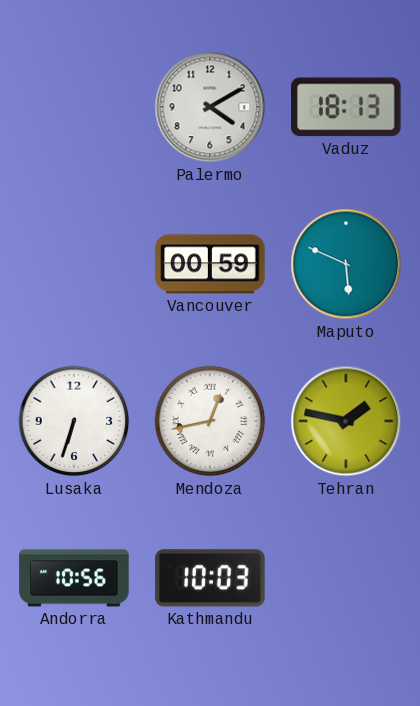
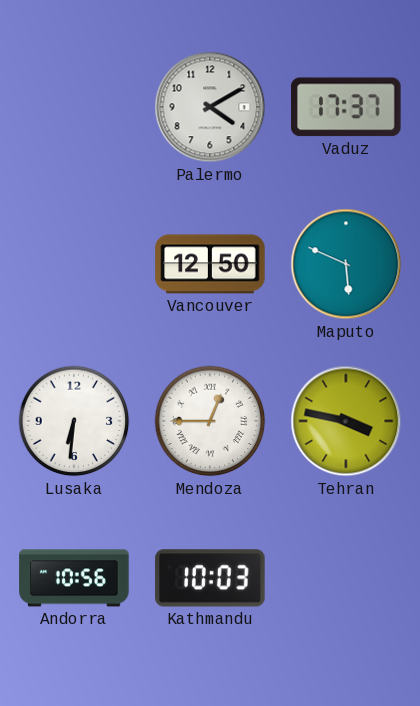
Vaduz: 18:13 -> 17:37 (347, 107)
Vancouver: 00:59 -> 12:50 (210, 264)
Lusaka: 6:33 -> 6:31 (74, 421)
Mendoza: 12:43 -> 12:45 (210, 421)
Tehran: 1:47 -> 3:47 (346, 421)
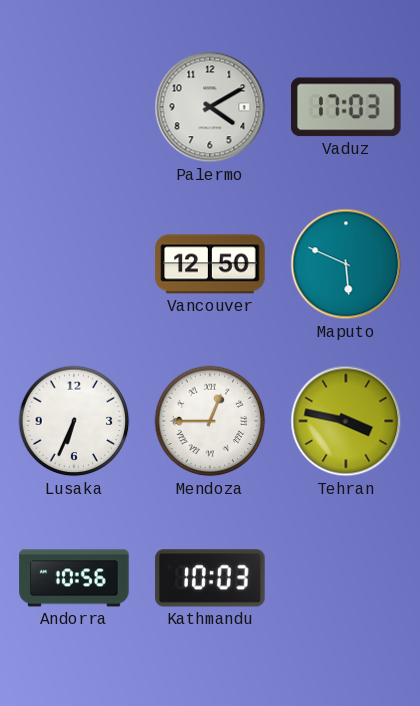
Vaduz: 17:37 -> 17:03 (347, 107)
Lusaka: 6:31 -> 6:34 (74, 421)
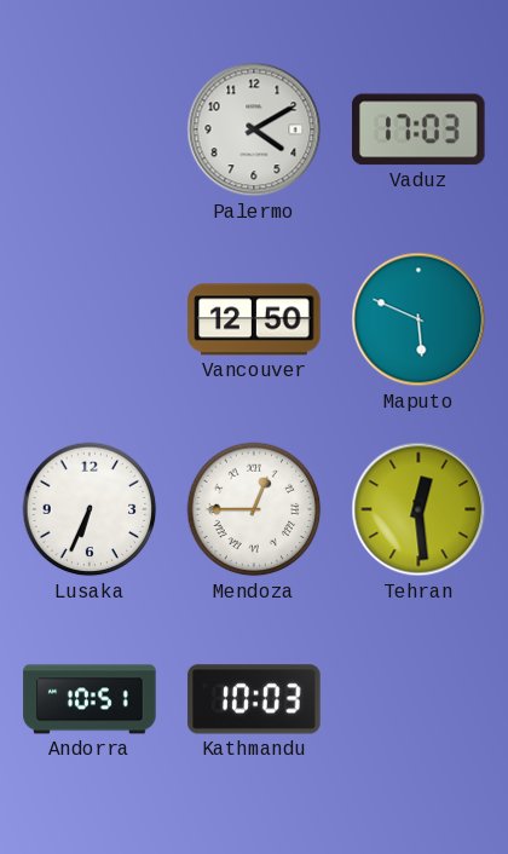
Tehran: 3:47 -> 12:29 (418, 509)
Andorra: 10:56 -> 10:51 (90, 699)
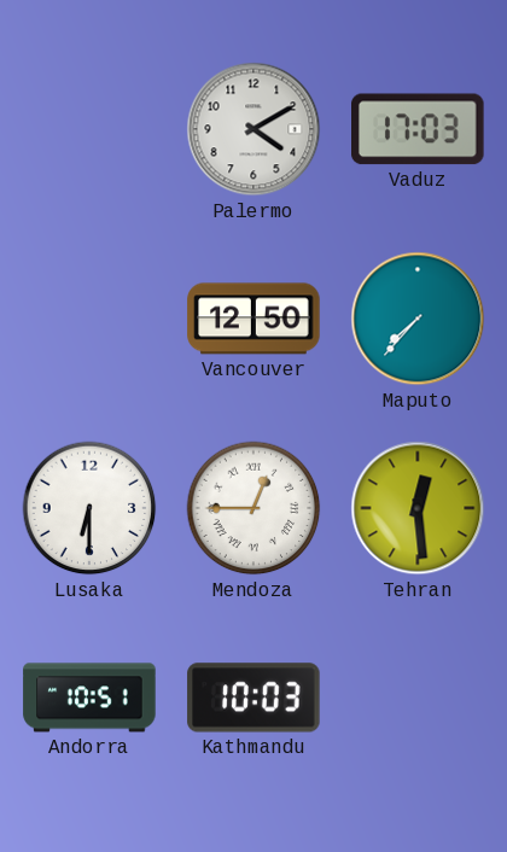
Maputo: 5:49 -> 7:37 (418, 319)
Lusaka: 6:34 -> 6:30 (89, 508)
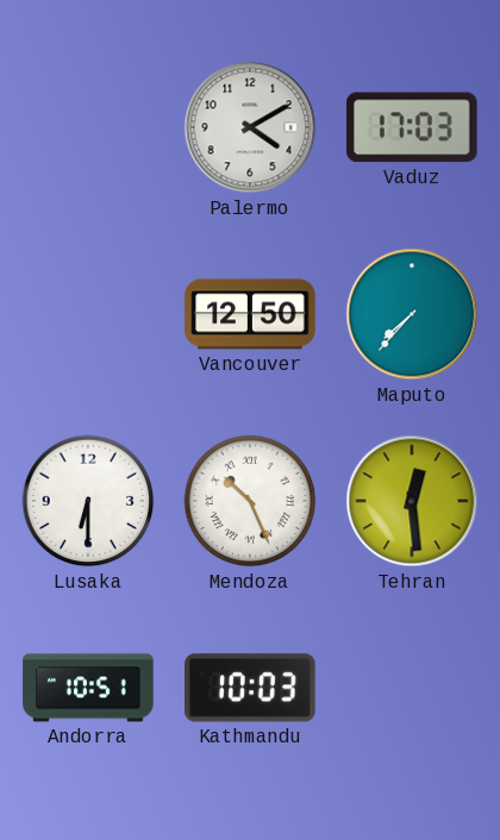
Mendoza: 12:45 -> 10:26 (250, 501)
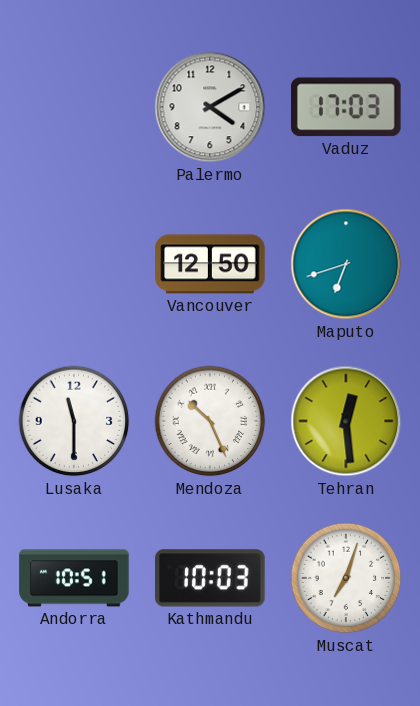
Maputo: 7:37 -> 6:42 (346, 264)
Lusaka: 6:30 -> 11:30 (74, 421)
Muscat: none -> 7:03 (346, 578)
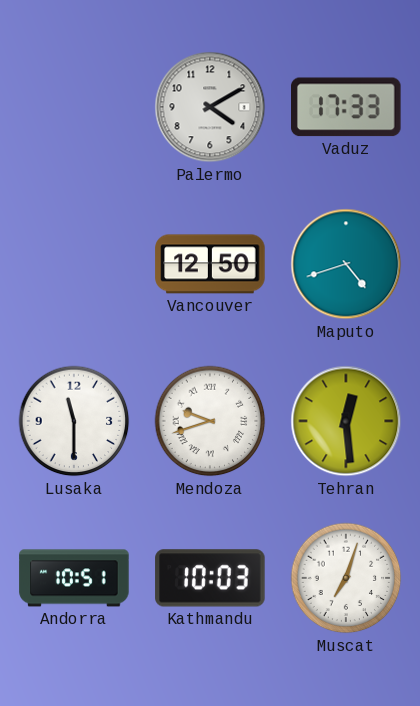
Vaduz: 17:03 -> 17:33 (347, 107)
Maputo: 6:42 -> 4:42 (346, 264)
Mendoza: 10:26 -> 9:42 (210, 421)
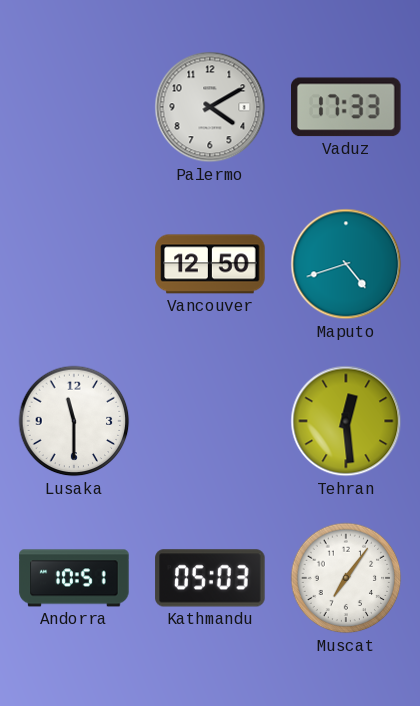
Mendoza: 9:42 -> none (210, 421)
Kathmandu: 10:03 -> 05:03 (210, 578)
Muscat: 7:03 -> 7:06 (346, 578)
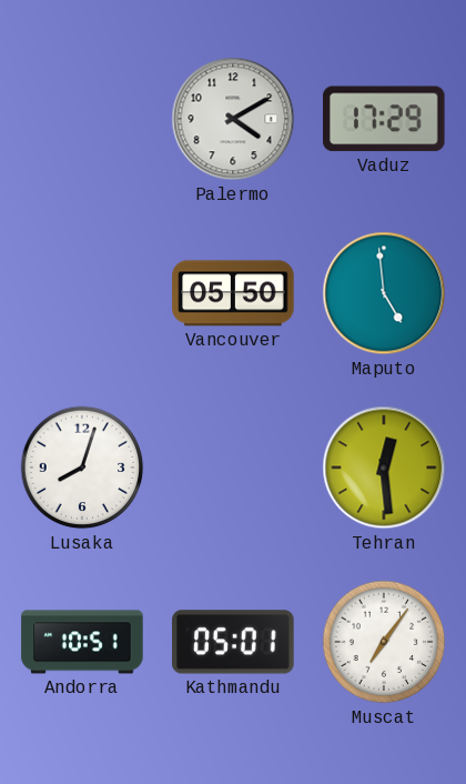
Vaduz: 17:33 -> 17:29 (385, 119)
Vancouver: 12:50 -> 05:50 (233, 293)
Maputo: 4:42 -> 4:59 (384, 293)
Lusaka: 11:30 -> 8:03 (82, 468)
Kathmandu: 05:03 -> 05:01 (233, 642)
